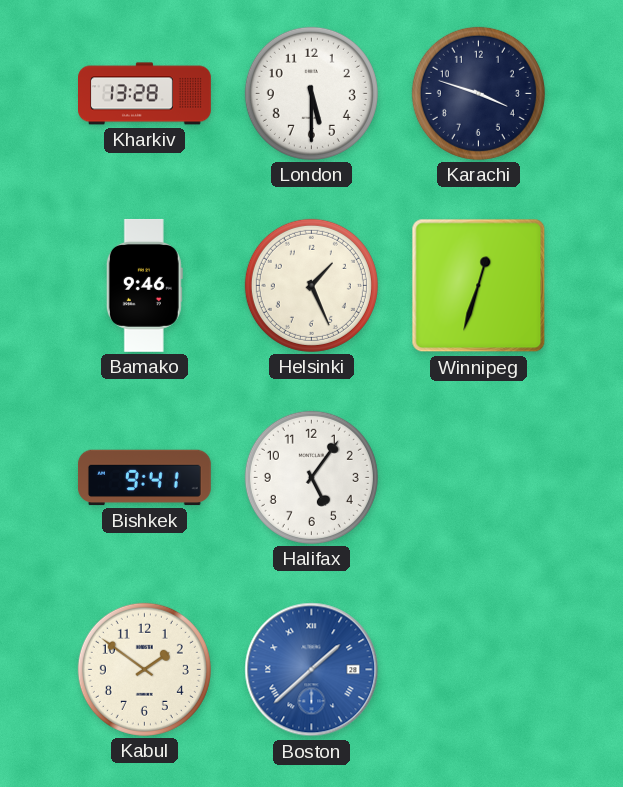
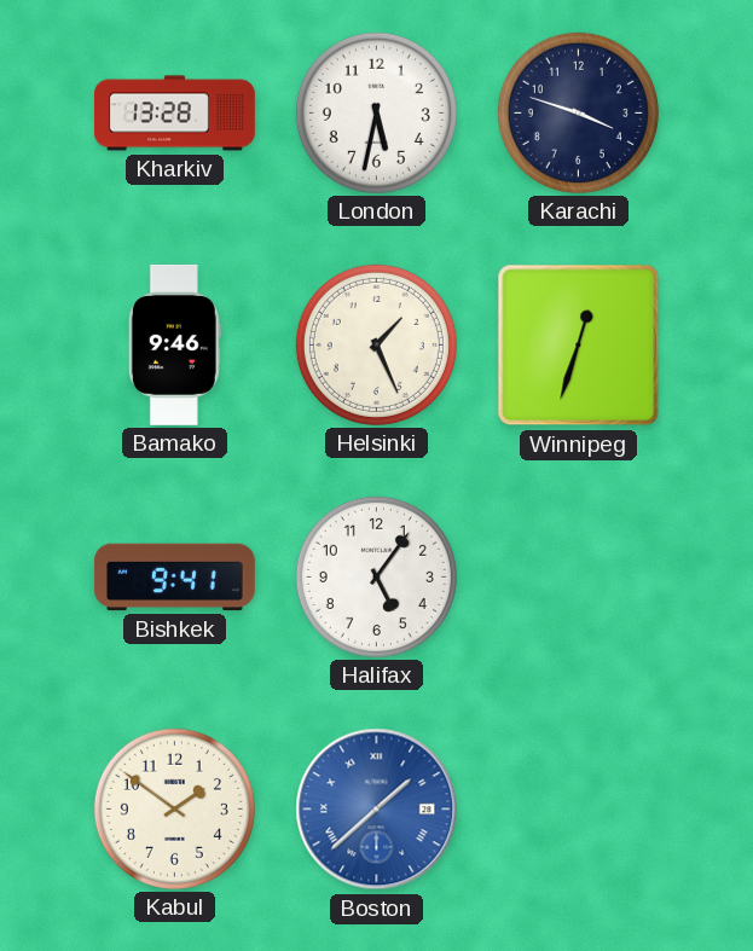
London: 5:30 -> 5:32 (376, 112)
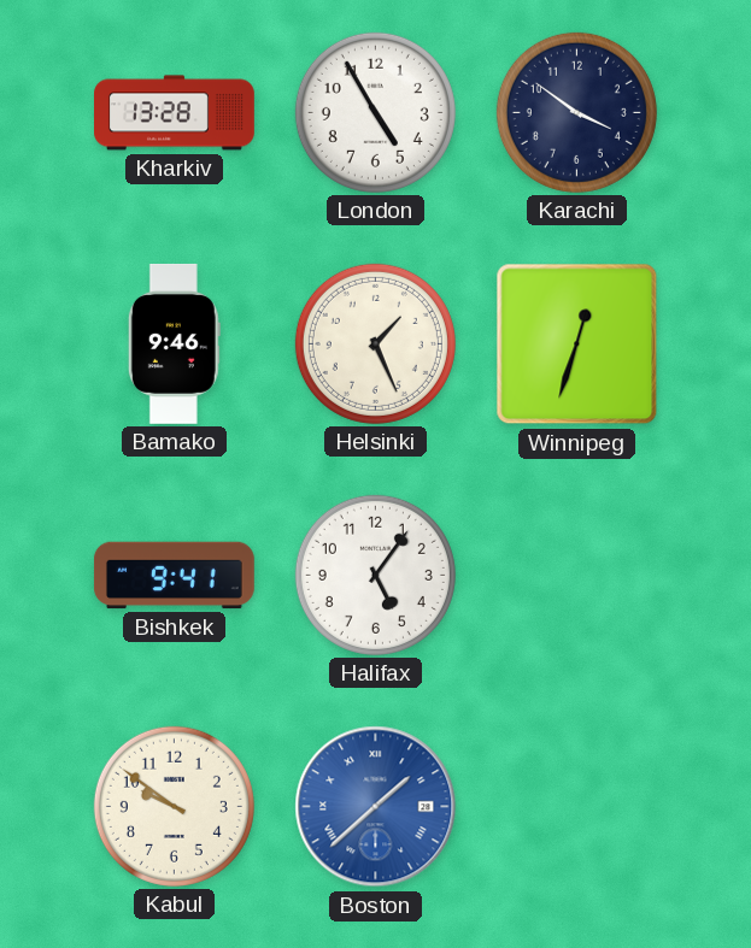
London: 5:32 -> 4:55 (375, 112)
Karachi: 3:48 -> 3:51 (576, 112)
Kabul: 1:51 -> 9:51 (174, 806)
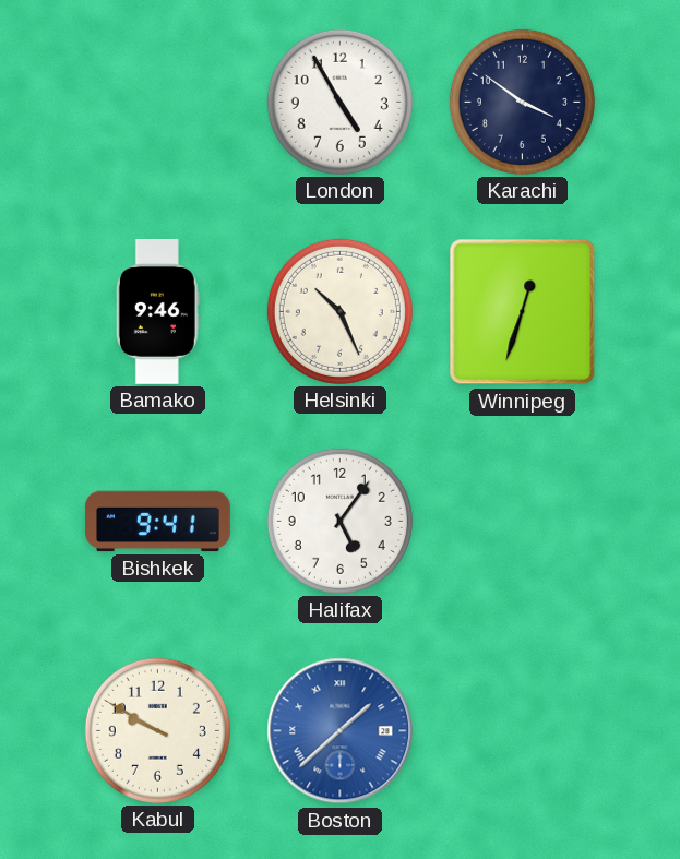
Kharkiv: 13:28 -> none (175, 113)
Helsinki: 1:26 -> 10:26 (339, 311)
Kabul: 9:51 -> 9:50 (157, 730)
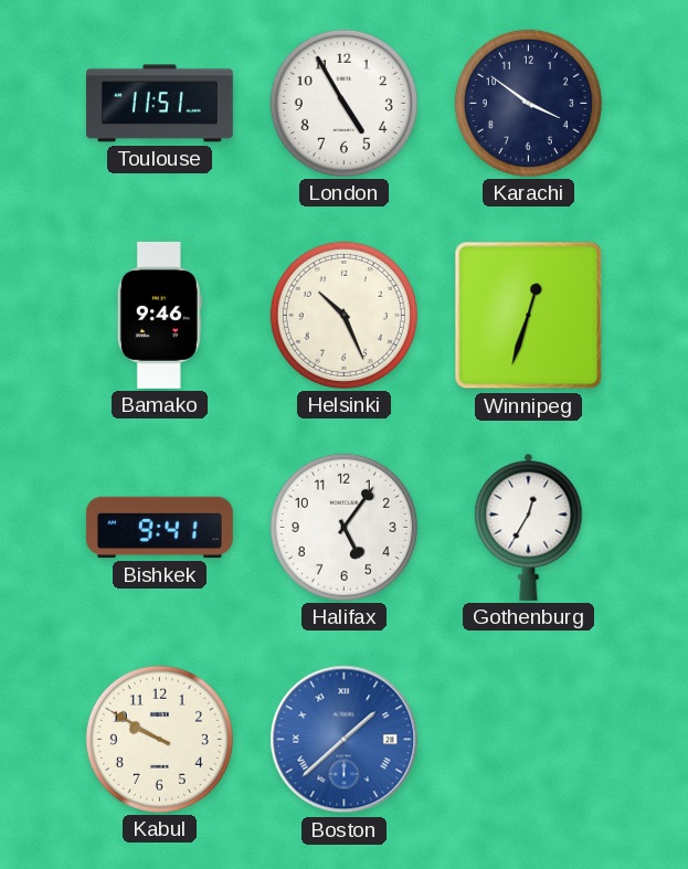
Toulouse: none -> 11:51 (159, 104)
Gothenburg: none -> 12:35 (529, 527)
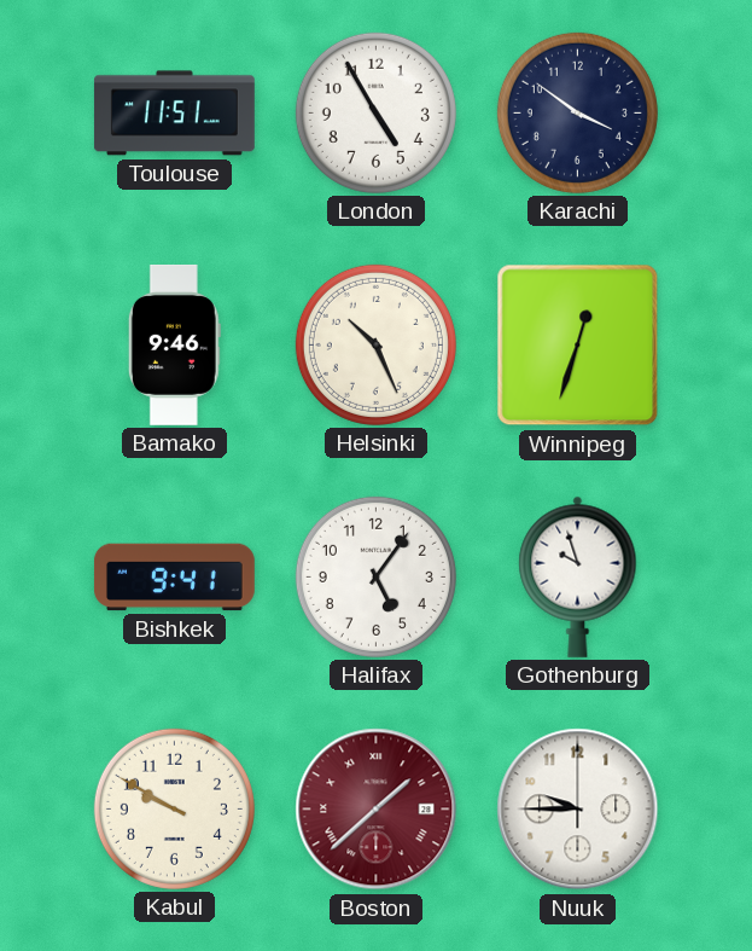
Gothenburg: 12:35 -> 9:57 (578, 576)
Boston dial: blue -> burgundy (377, 810)
Nuuk: none -> 9:45 (578, 810)
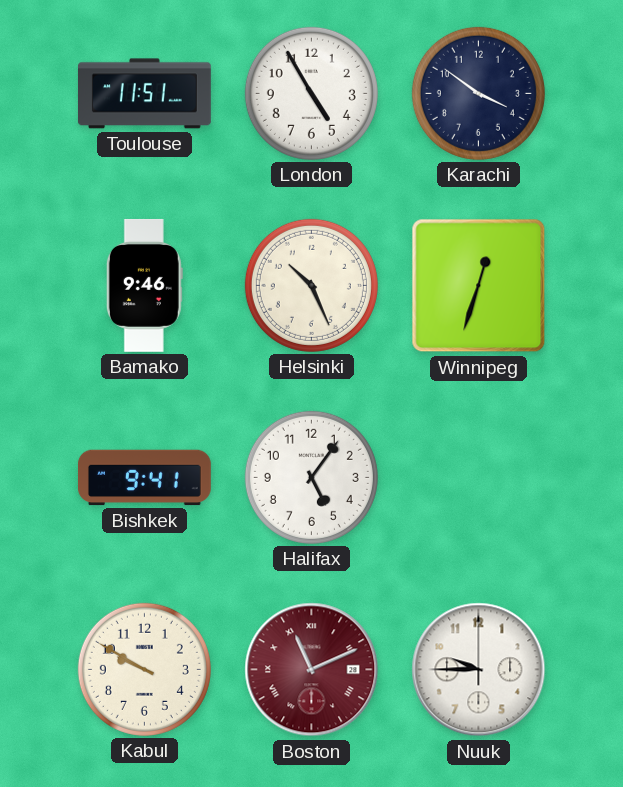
Gothenburg: 9:57 -> none (578, 576)
Boston: 1:38 -> 11:11 (312, 670)
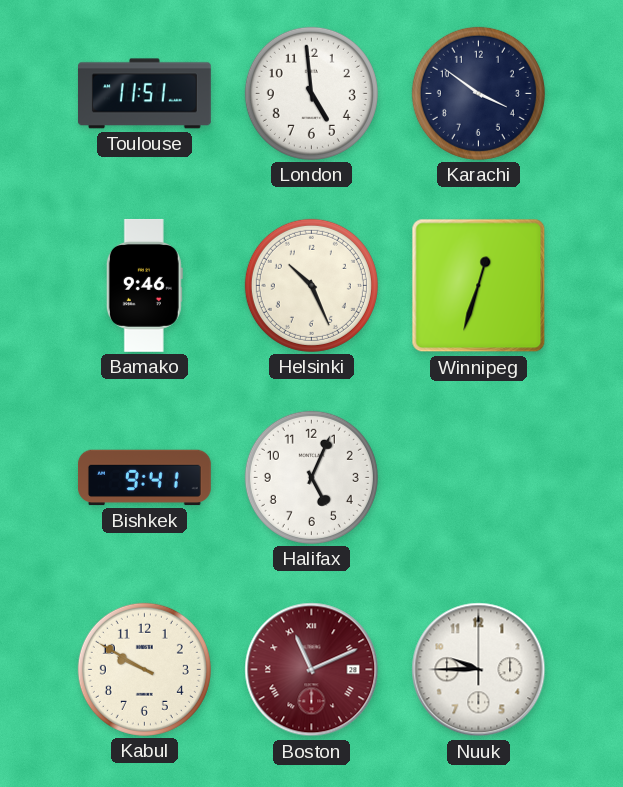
London: 4:55 -> 4:59 (311, 93)
Halifax: 5:06 -> 5:04 (311, 477)
